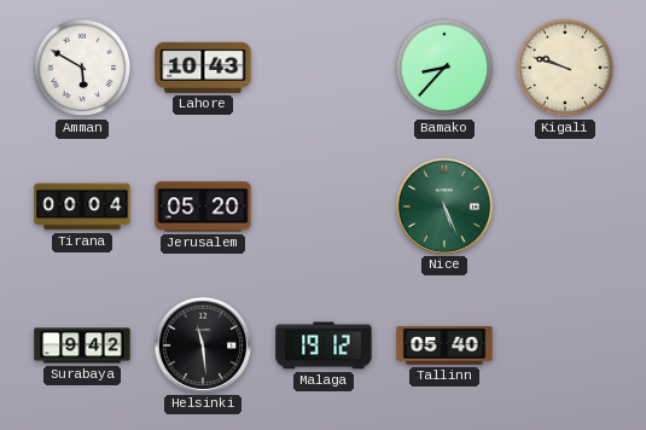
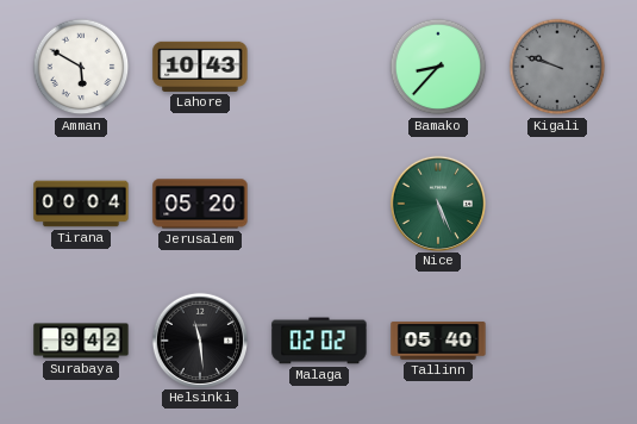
Kigali dial: cream -> grey (557, 67)
Malaga: 19:12 -> 02:02 (319, 341)
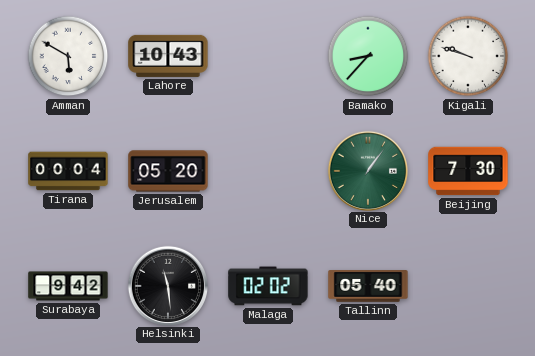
Kigali dial: grey -> white (468, 56)
Nice: 5:26 -> 1:06 (367, 170)
Beijing: none -> 7:30 (468, 171)
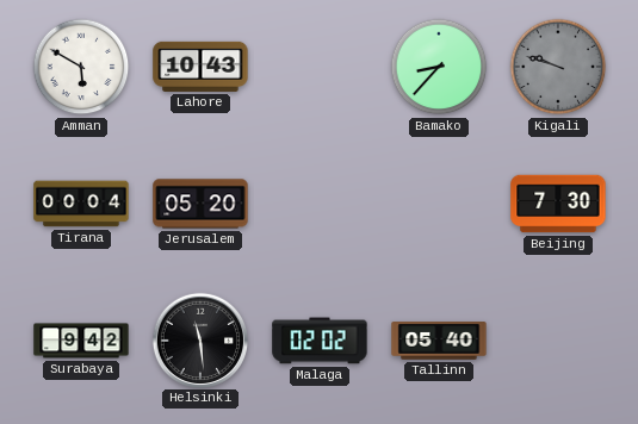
Kigali dial: white -> grey (558, 67)
Nice: 1:06 -> none (367, 170)
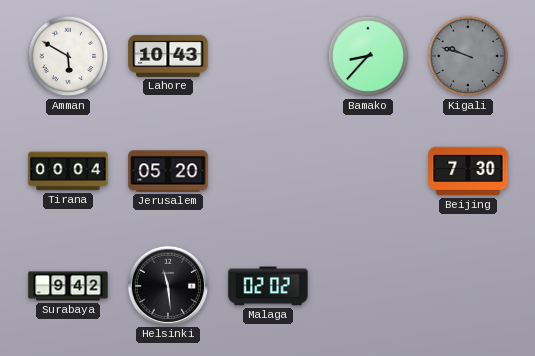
Tallinn: 05:40 -> none (439, 341)
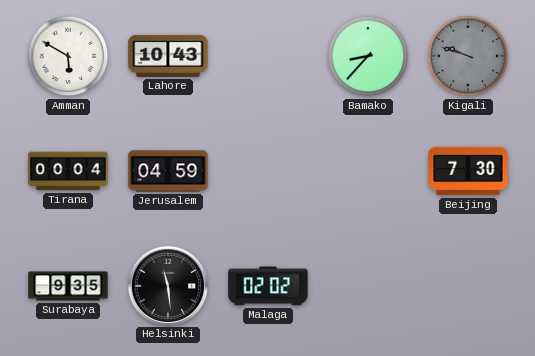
Jerusalem: 05:20 -> 04:59 (168, 171)
Surabaya: 9:42 -> 9:35 (68, 286)
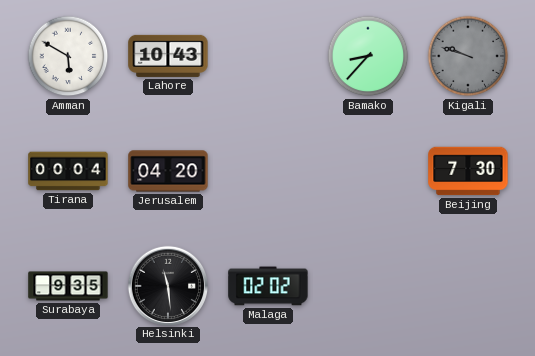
Jerusalem: 04:59 -> 04:20 (168, 171)
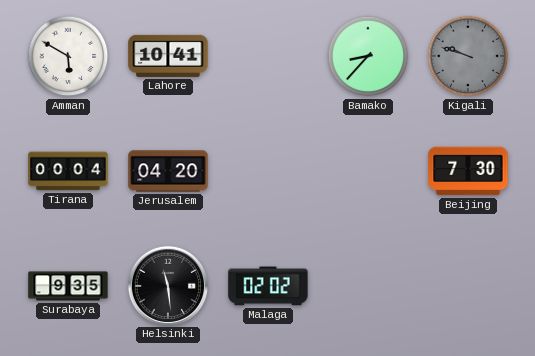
Lahore: 10:43 -> 10:41 (168, 56)
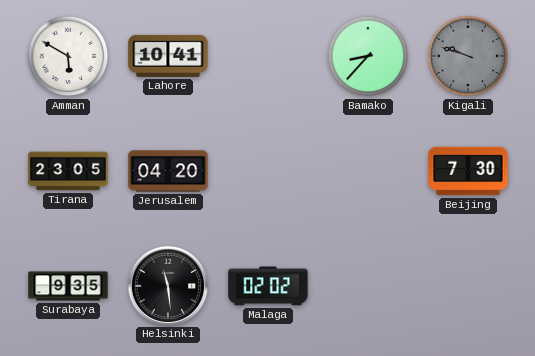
Tirana: 00:04 -> 23:05 (68, 171)
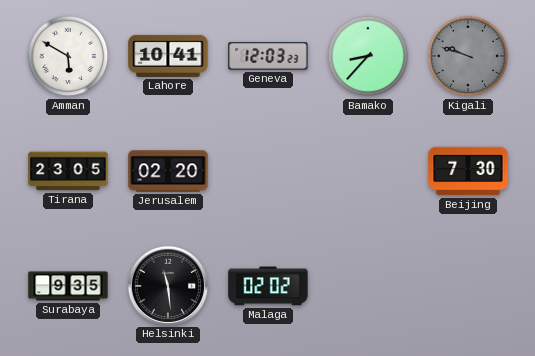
Geneva: none -> 12:03 (268, 56)
Jerusalem: 04:20 -> 02:20 (168, 171)
